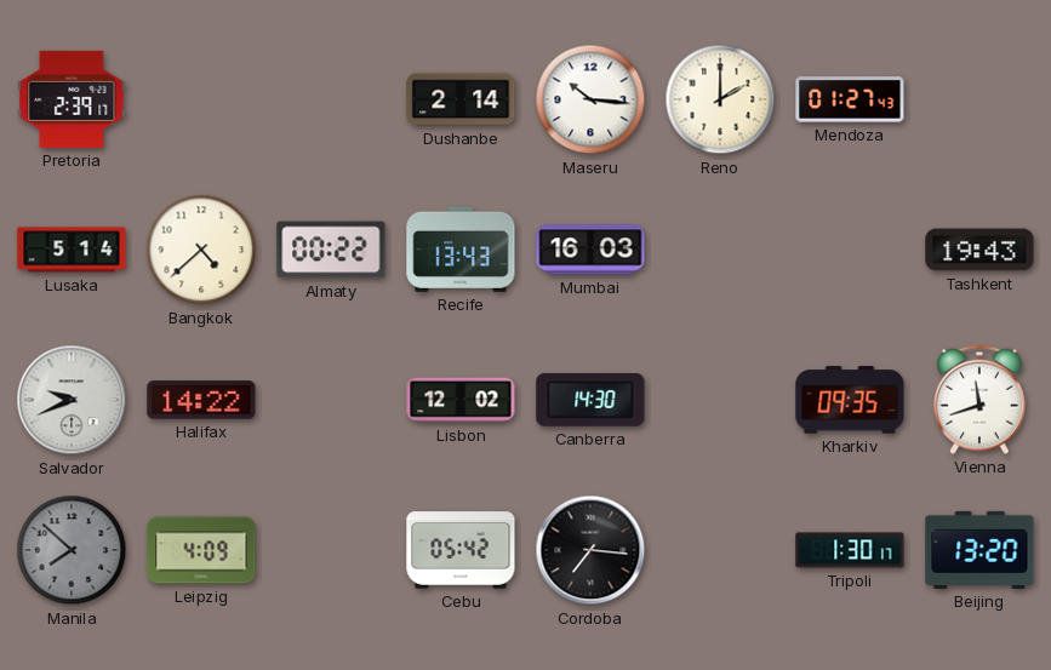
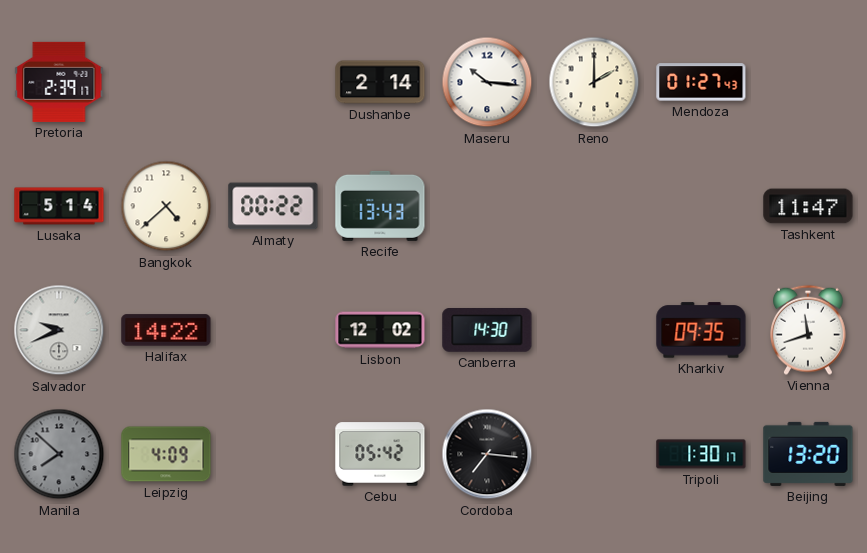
Mumbai: 16:03 -> none (590, 250)
Tashkent: 19:43 -> 11:47 (808, 206)
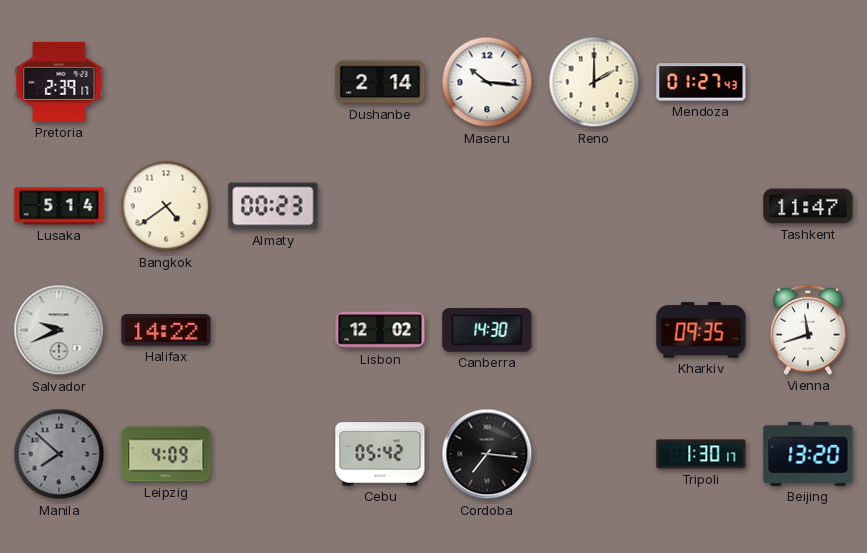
Bangkok: 4:38 -> 4:39 (166, 206)
Almaty: 00:22 -> 00:23 (273, 206)
Recife: 13:43 -> none (380, 206)
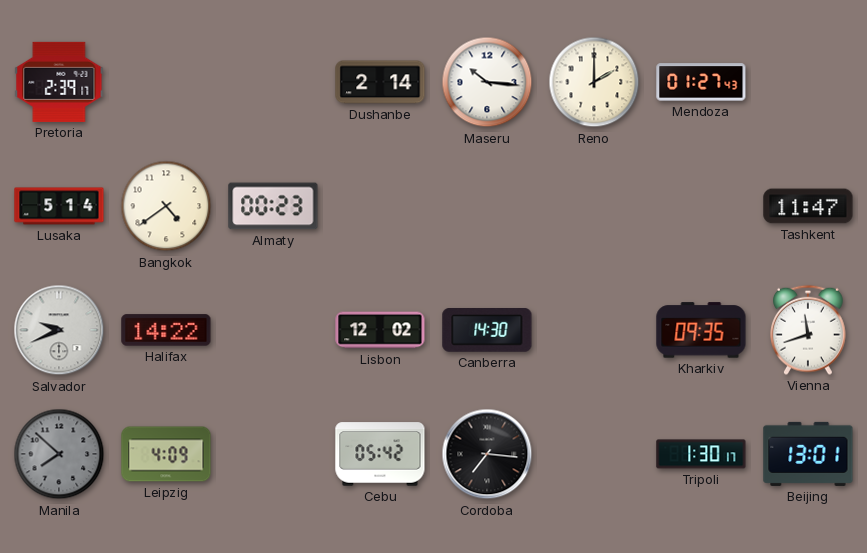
Beijing: 13:20 -> 13:01 (808, 454)
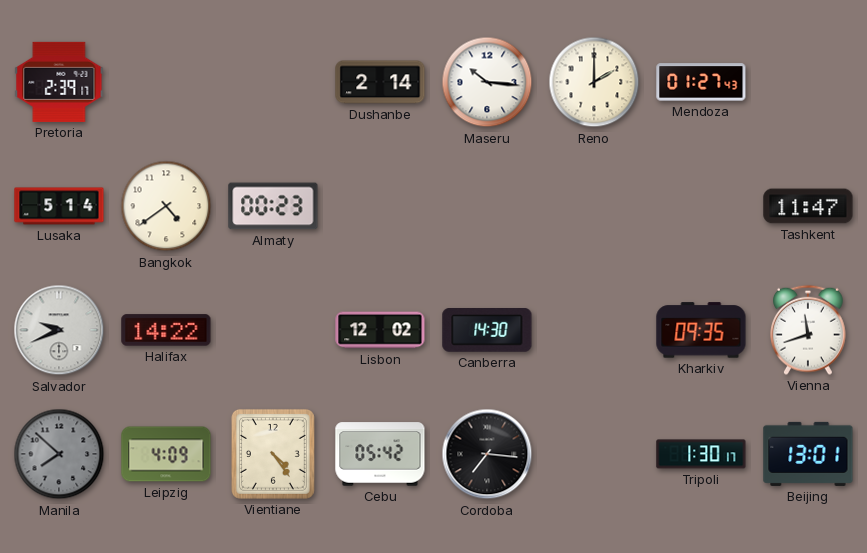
Vientiane: none -> 4:24 (273, 454)
